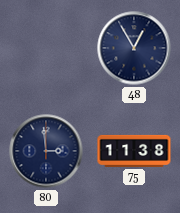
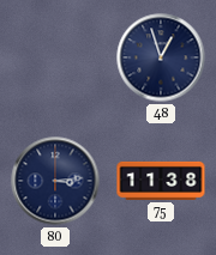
48: 12:55 -> 12:57 (161, 57)
80: 2:59 -> 3:14 (55, 181)
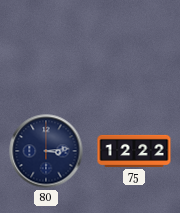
48: 12:57 -> none (161, 57)
75: 11:38 -> 12:22 (134, 151)
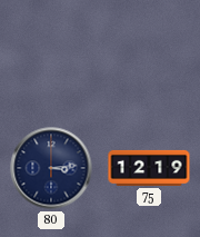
75: 12:22 -> 12:19 (149, 168)
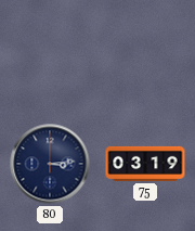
75: 12:19 -> 03:19 (145, 164)
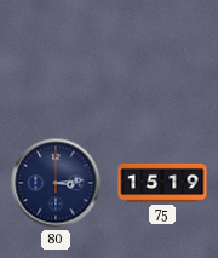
75: 03:19 -> 15:19 (162, 183)
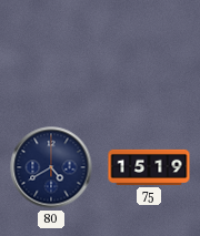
80: 3:14 -> 4:40 (51, 167)
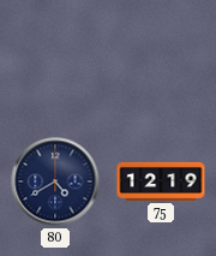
75: 15:19 -> 12:19 (161, 181)
